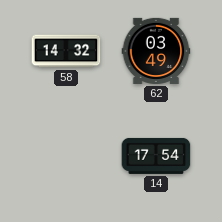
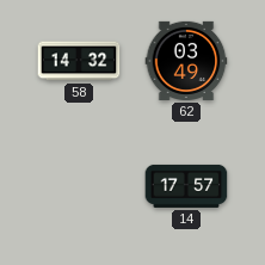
14: 17:54 -> 17:57 (186, 186)
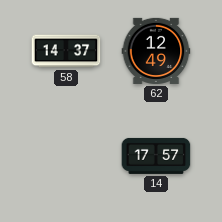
58: 14:32 -> 14:37 (66, 51)
62: 03:49 -> 12:49 (156, 51)
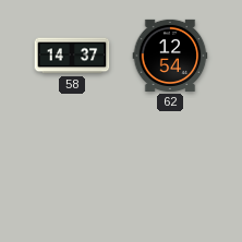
62: 12:49 -> 12:54 (170, 56)
14: 17:57 -> none (156, 156)
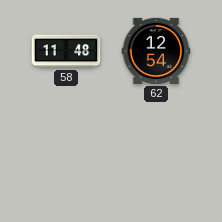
58: 14:37 -> 11:48 (66, 51)
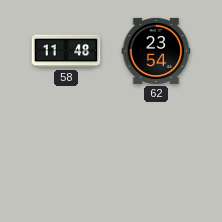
62: 12:54 -> 23:54 (156, 51)
